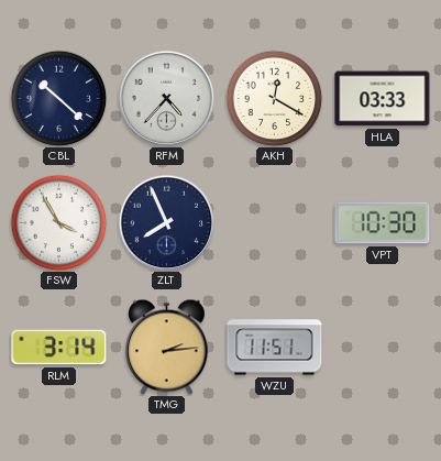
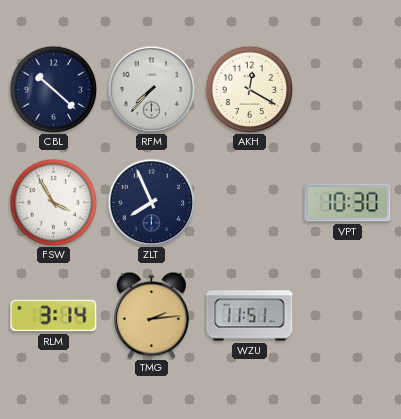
RFM: 4:37 -> 7:37 (151, 89)
HLA: 03:33 -> none (383, 99)
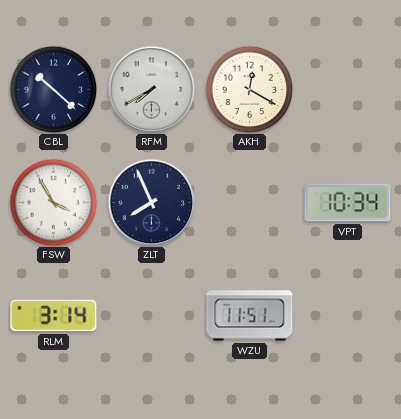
RFM: 7:37 -> 7:40 (151, 89)
VPT: 10:30 -> 10:34 (348, 203)
TMG: 2:14 -> none (152, 315)
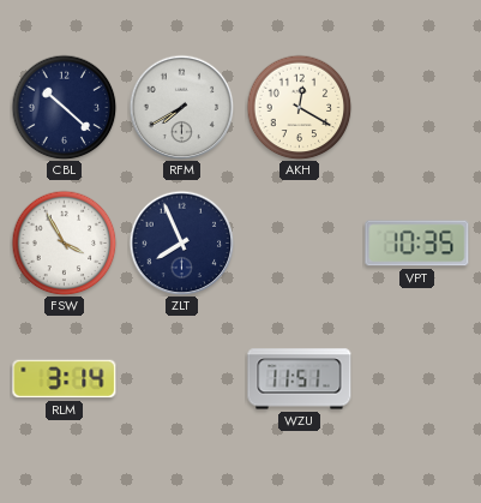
VPT: 10:34 -> 10:35 (417, 244)
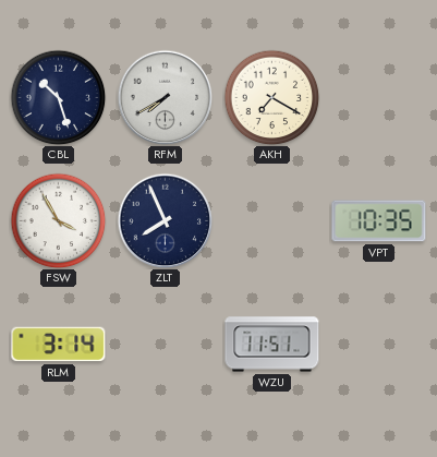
CBL: 10:22 -> 10:27 (58, 97)
AKH: 12:20 -> 7:20 (271, 97)
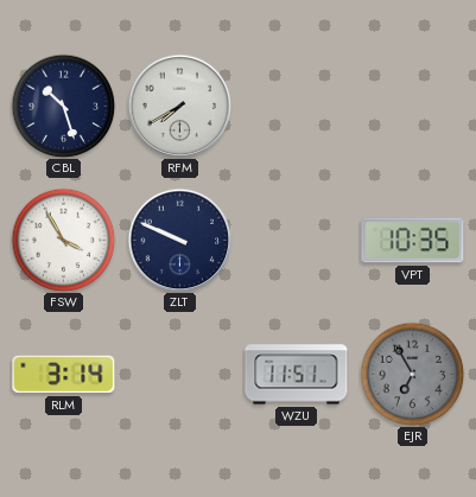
AKH: 7:20 -> none (271, 97)
ZLT: 7:56 -> 9:49 (179, 240)
EJR: none -> 6:55 (412, 374)
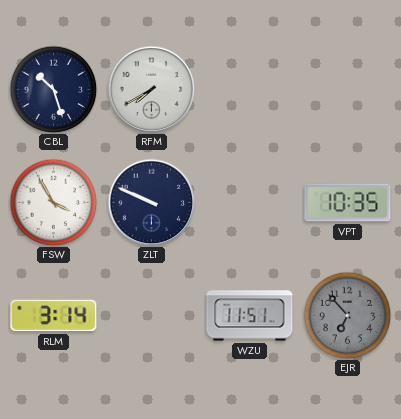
EJR: 6:55 -> 6:53 (347, 315)
